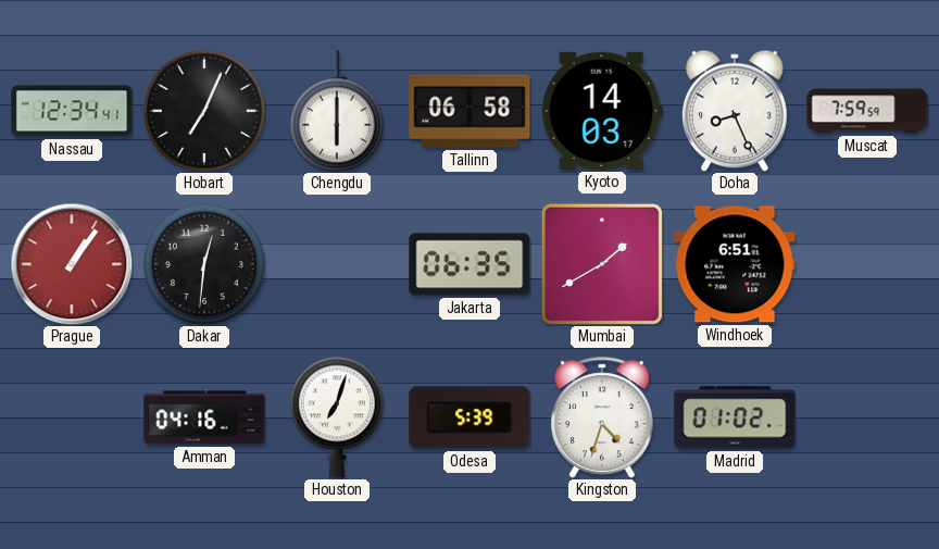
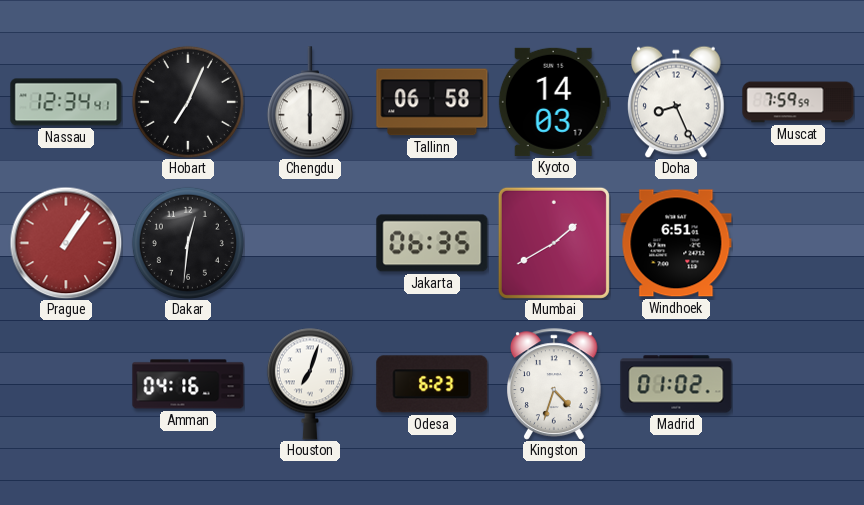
Odesa: 5:39 -> 6:23 (432, 384)
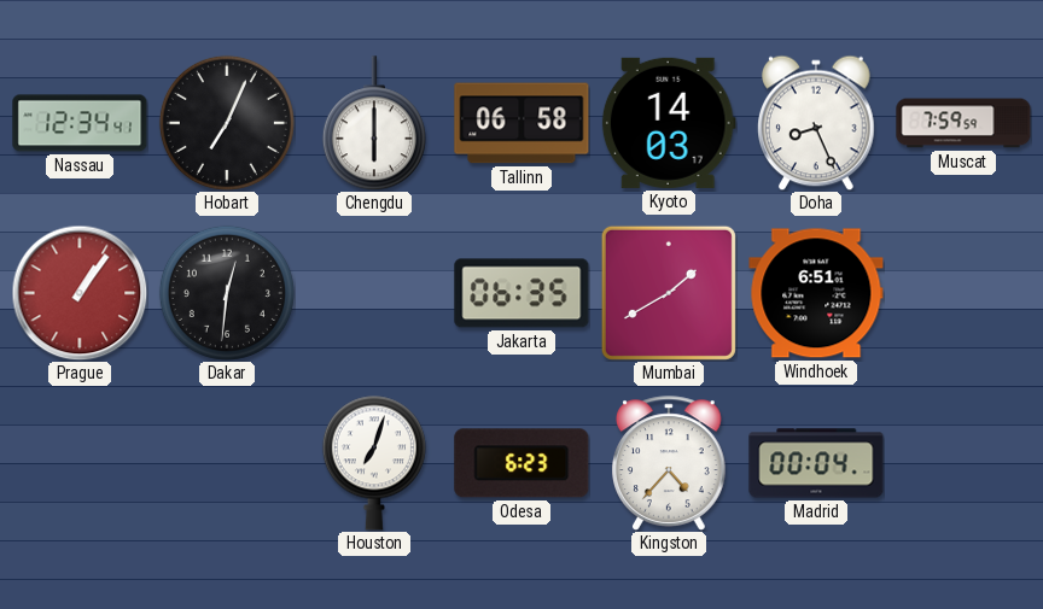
Amman: 04:16 -> none (188, 384)
Kingston: 4:33 -> 4:37 (670, 463)
Madrid: 01:02 -> 00:04 (816, 463)
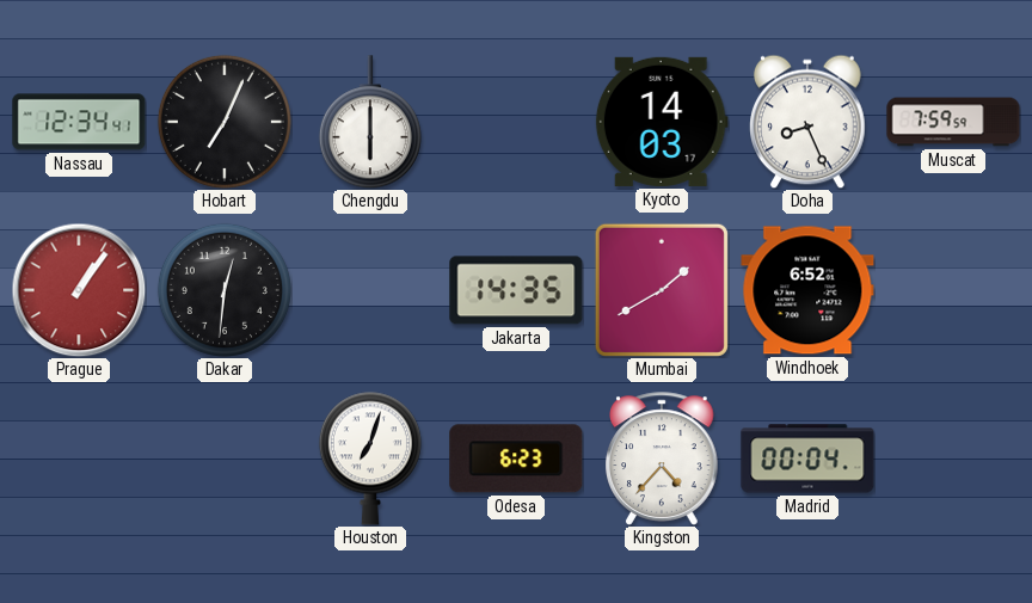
Tallinn: 06:58 -> none (521, 123)
Jakarta: 06:35 -> 14:35 (516, 290)
Windhoek: 6:51 -> 6:52 (807, 290)
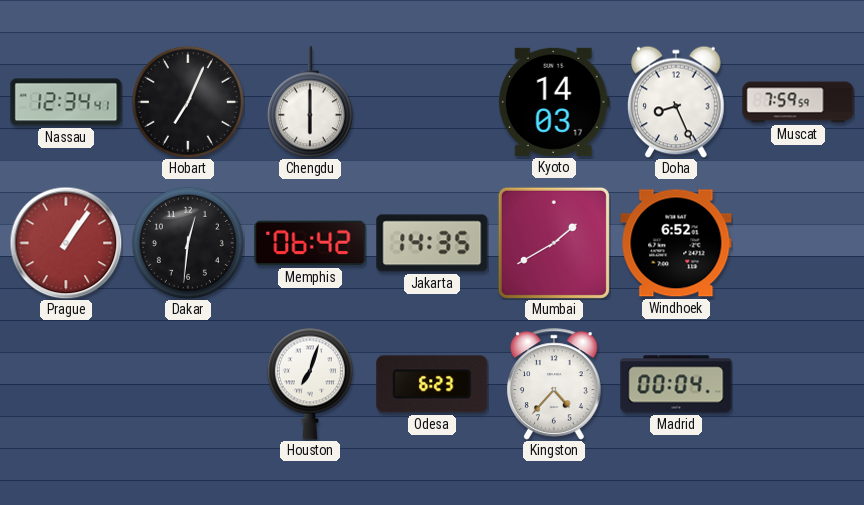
Memphis: none -> 06:42 (310, 243)
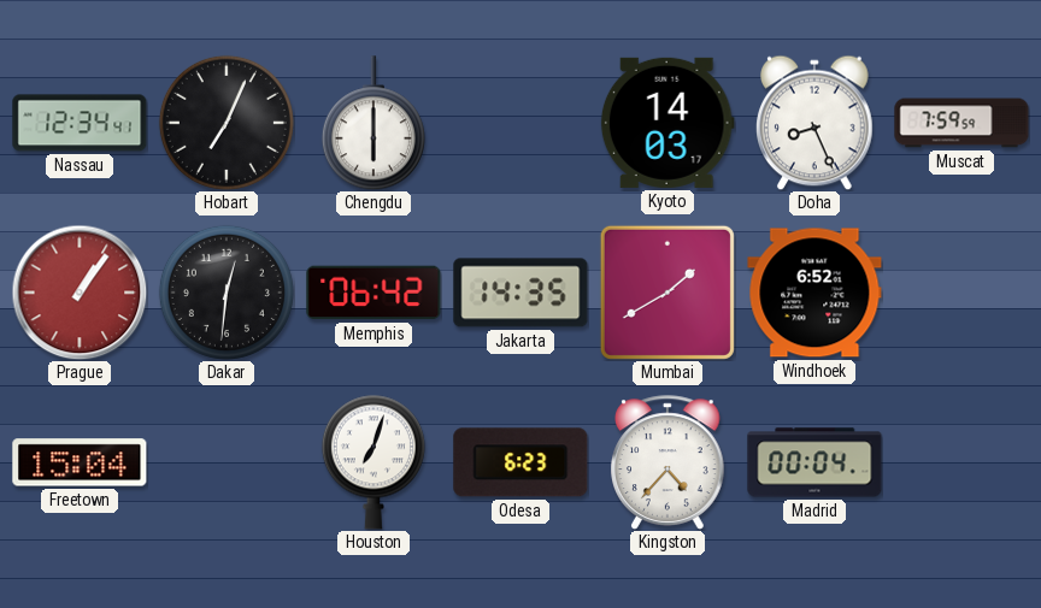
Freetown: none -> 15:04 (80, 462)
